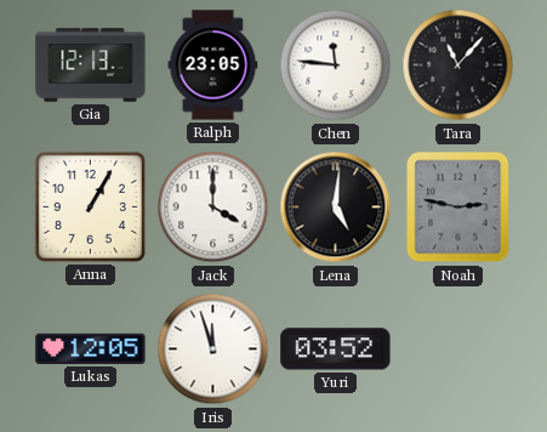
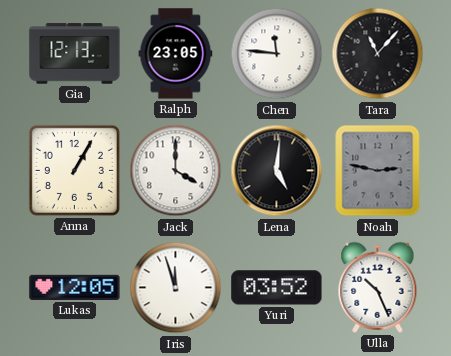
Ulla: none -> 10:26 (378, 287)
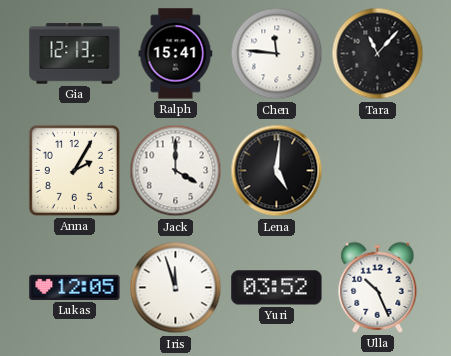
Ralph: 23:05 -> 15:41 (176, 54)
Anna: 1:05 -> 2:05 (74, 170)
Noah: 2:47 -> none (378, 171)
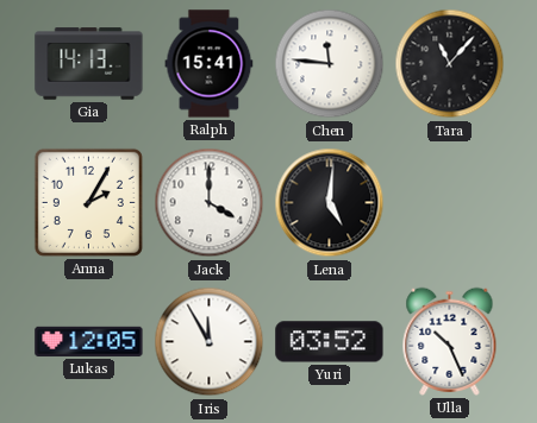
Gia: 12:13 -> 14:13 (89, 64)
Iris: 11:57 -> 11:55 (210, 342)
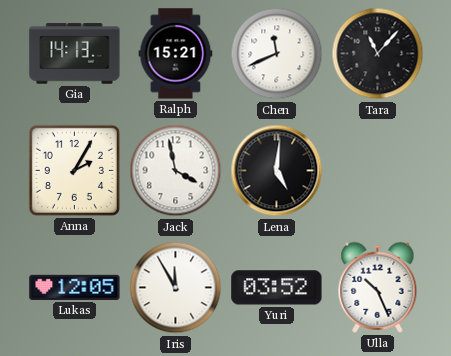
Ralph: 15:41 -> 15:21 (176, 54)
Chen: 11:46 -> 11:41 (277, 54)
Jack: 4:00 -> 3:58 (176, 171)
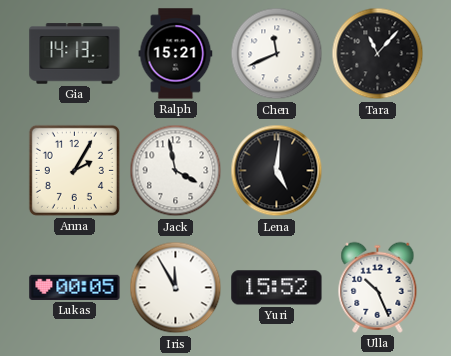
Lukas: 12:05 -> 00:05 (75, 287)
Yuri: 03:52 -> 15:52 (277, 288)
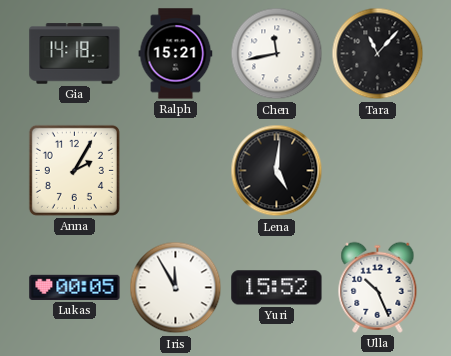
Gia: 14:13 -> 14:18 (75, 54)
Chen: 11:41 -> 11:43 (277, 54)
Jack: 3:58 -> none (176, 171)
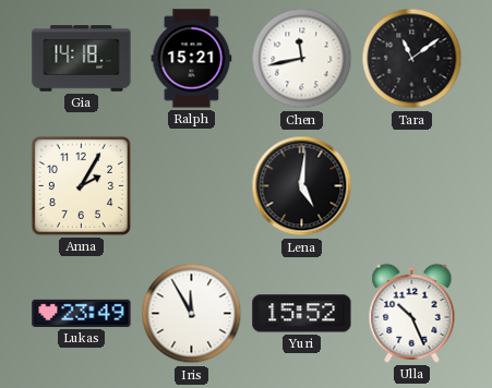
Tara: 11:07 -> 11:09 (412, 59)
Lukas: 00:05 -> 23:49 (82, 313)
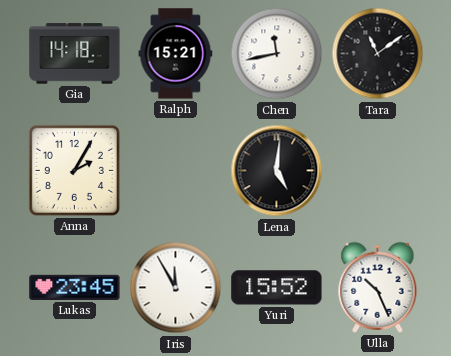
Lukas: 23:49 -> 23:45 (75, 287)
